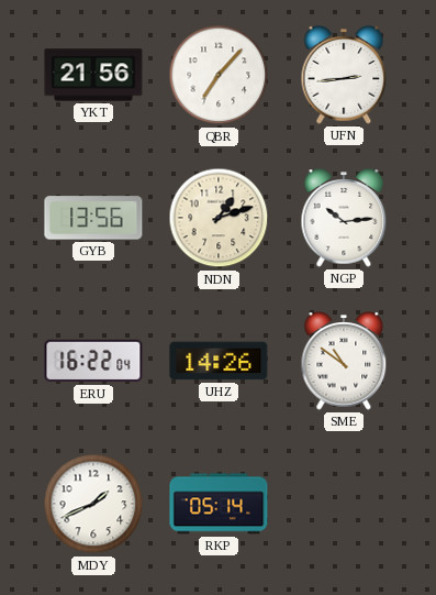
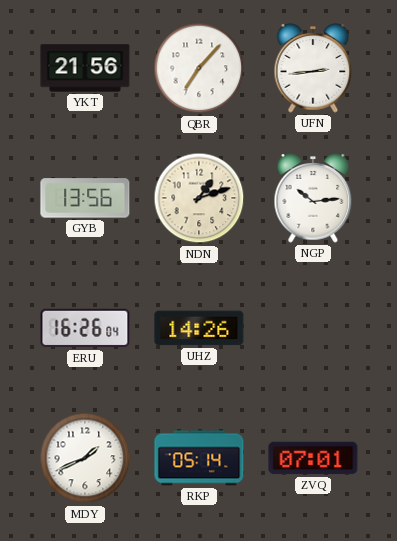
ERU: 16:22 -> 16:26 (85, 328)
SME: 10:51 -> none (344, 361)
ZVQ: none -> 07:01 (313, 458)
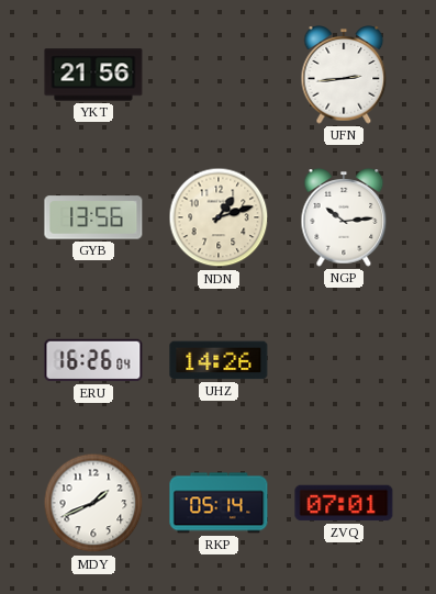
QBR: 7:07 -> none (199, 68)
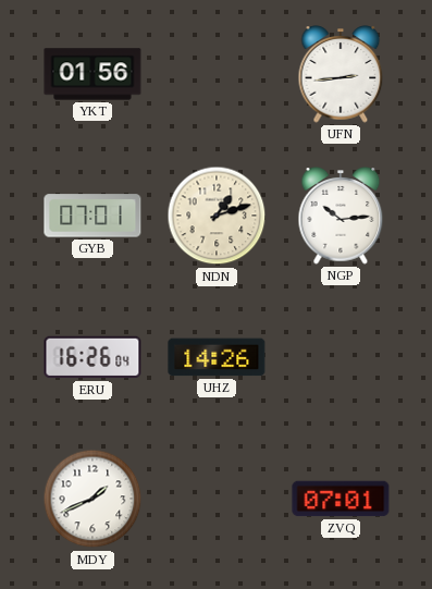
YKT: 21:56 -> 01:56 (92, 74)
GYB: 13:56 -> 07:01 (92, 216)
RKP: 05:14 -> none (219, 503)
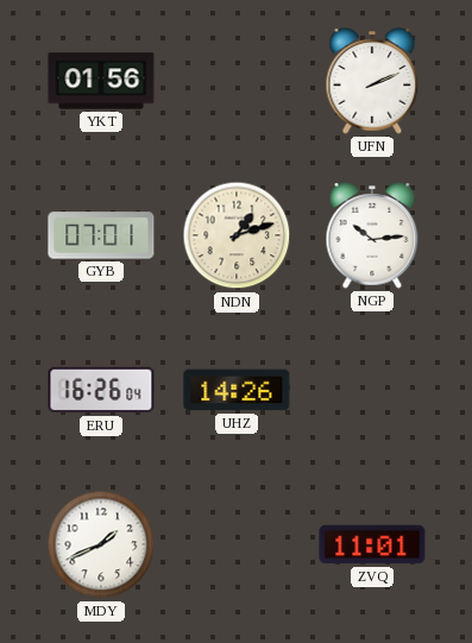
UFN: 2:44 -> 2:11 (372, 81)
ZVQ: 07:01 -> 11:01 (372, 544)
